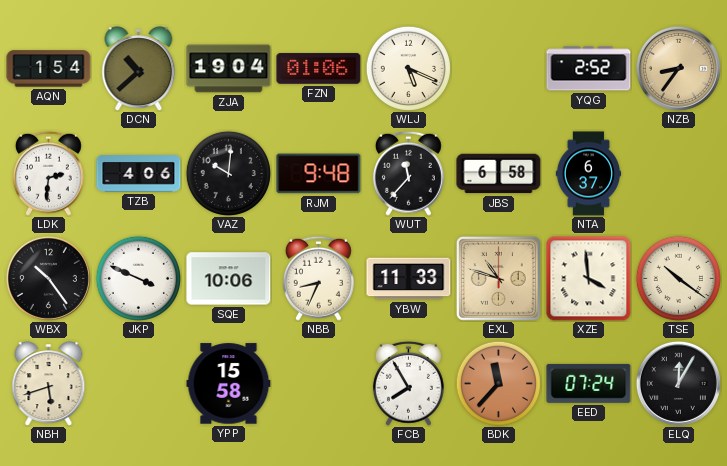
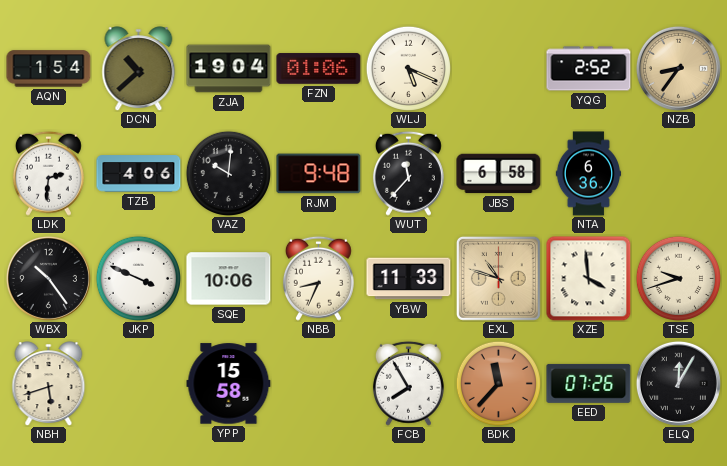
NTA: 6:37 -> 6:36 (589, 174)
TSE: 10:21 -> 9:42 (678, 278)
EED: 07:24 -> 07:26 (589, 383)
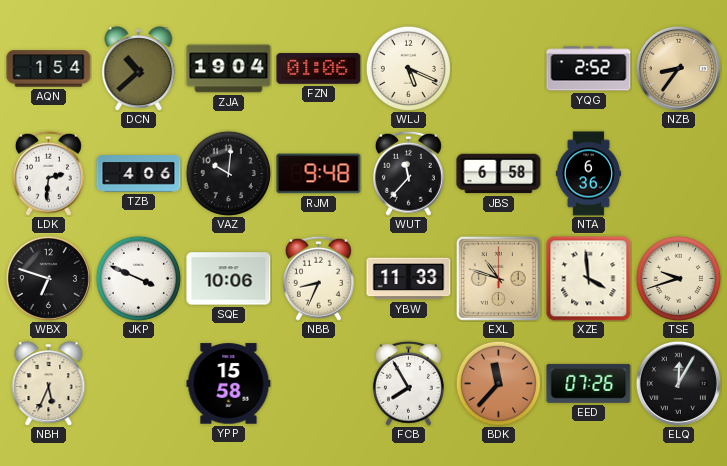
WBX: 10:24 -> 6:48 (48, 278)
NBH: 5:42 -> 5:34 (49, 383)
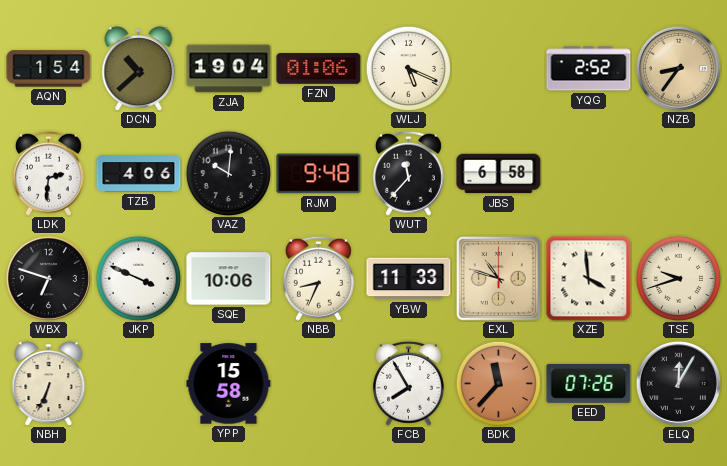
NTA: 6:36 -> none (589, 174)
NBH: 5:34 -> 6:34 (49, 383)
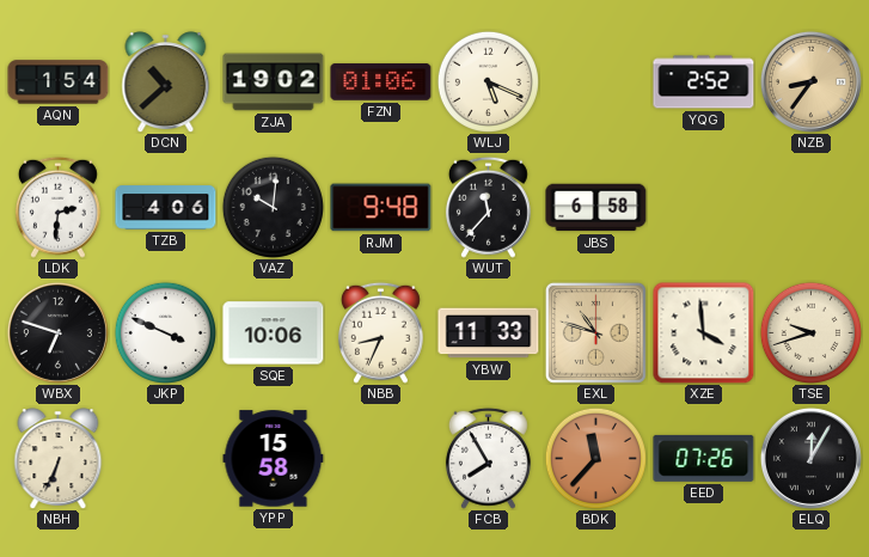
ZJA: 19:04 -> 19:02 (274, 82)
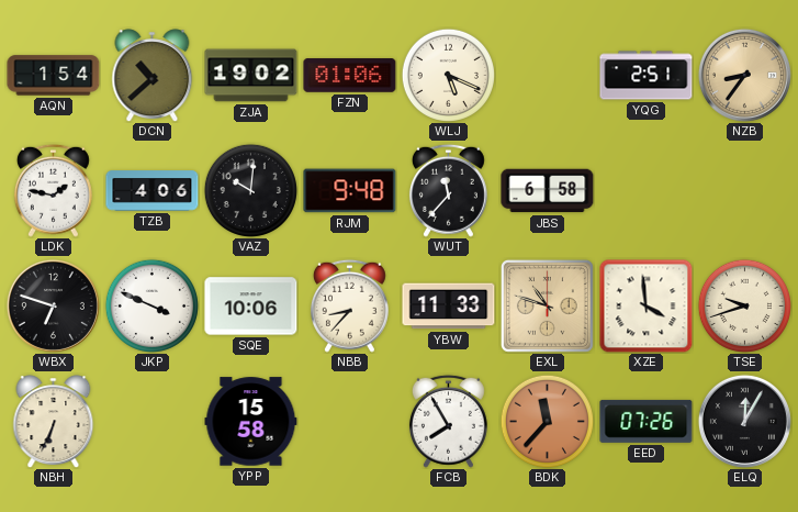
YQG: 2:52 -> 2:51 (647, 76)
LDK: 2:31 -> 1:47 (53, 190)
NBB: 8:34 -> 8:37 (349, 305)
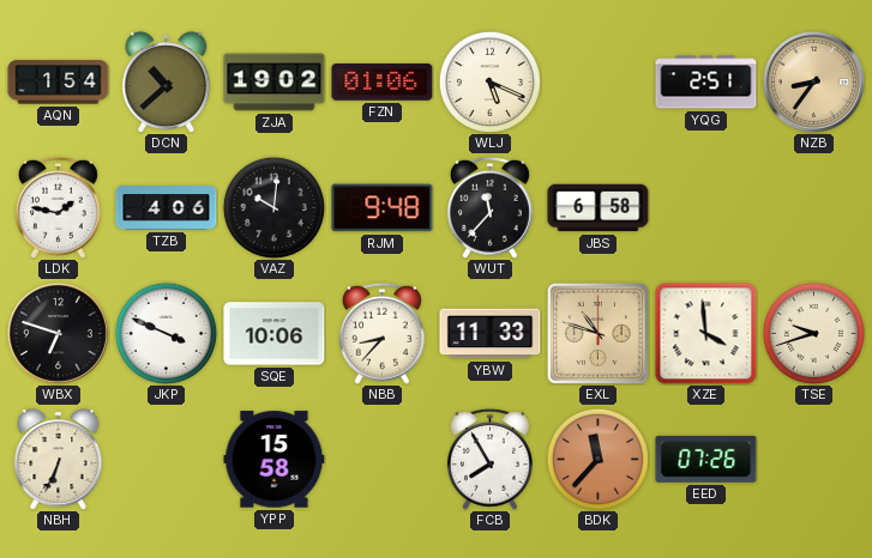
ELQ: 12:05 -> none (744, 421)
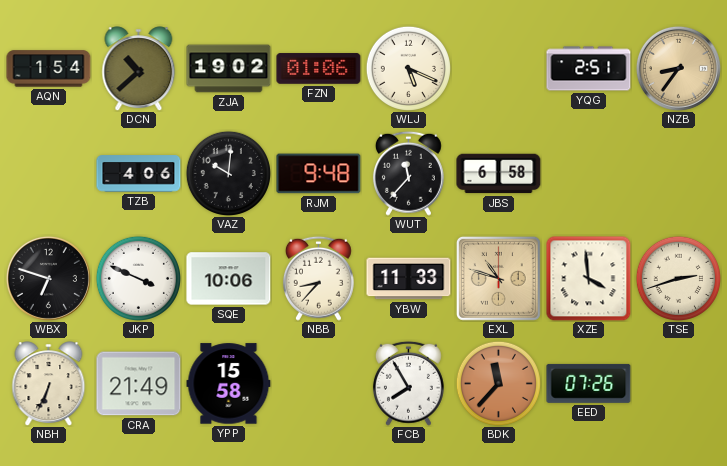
LDK: 1:47 -> none (58, 207)
TSE: 9:42 -> 2:42 (678, 278)
CRA: none -> 21:49 (139, 384)
